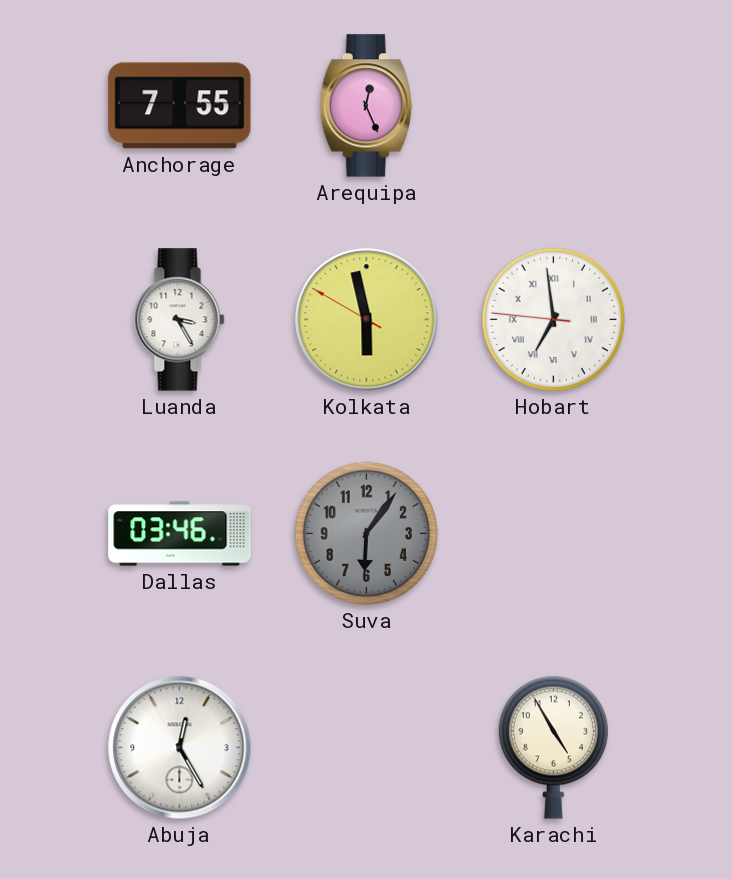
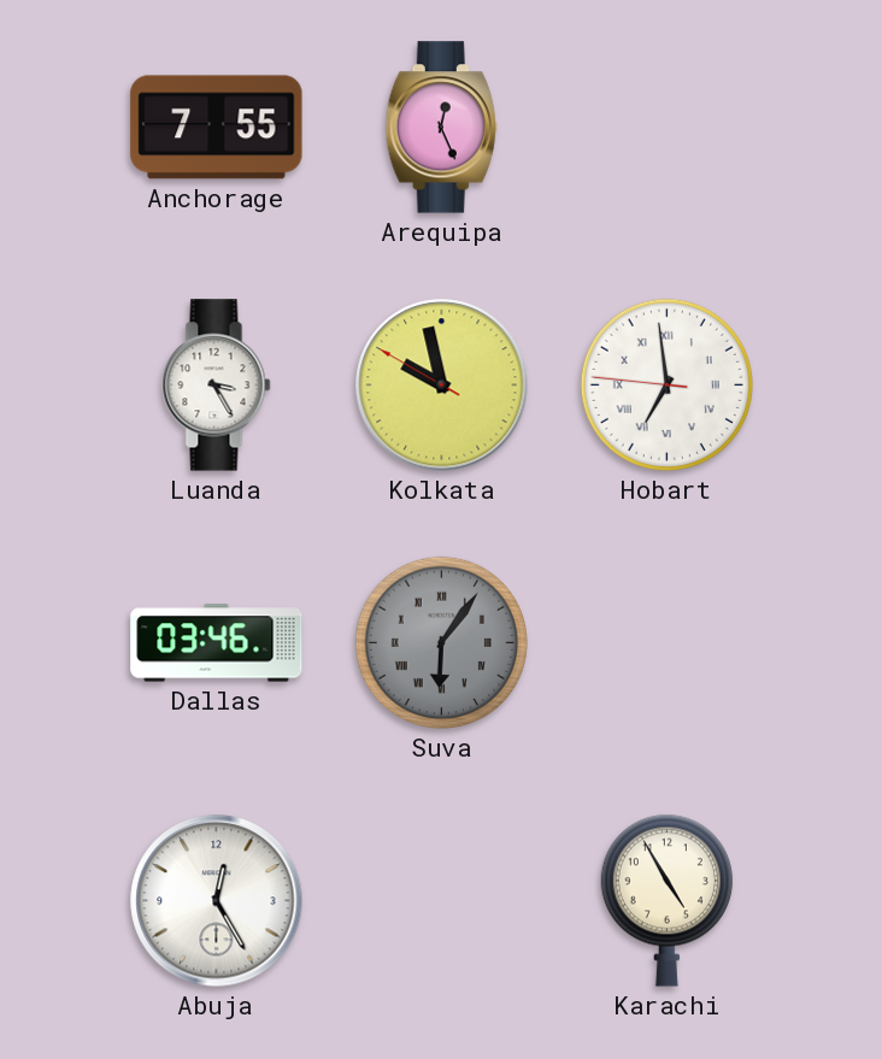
Kolkata: 5:57 -> 9:57 (442, 386)
Suva numerals: Arabic -> Roman (441, 642)
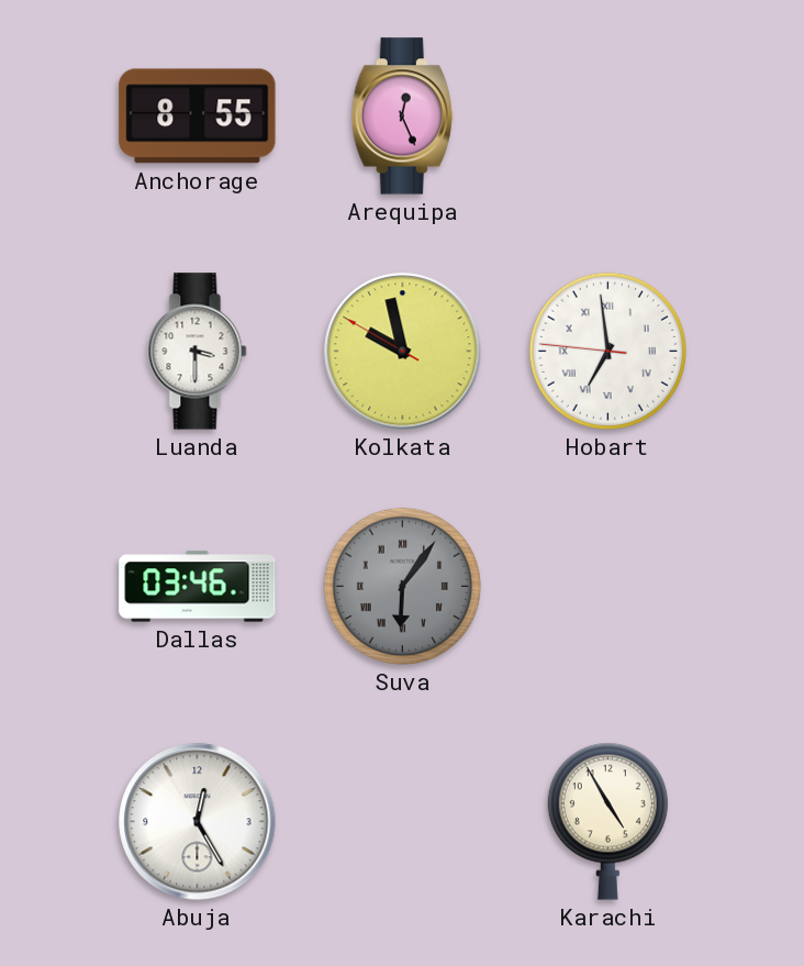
Anchorage: 7:55 -> 8:55 (198, 116)
Luanda: 3:25 -> 3:30 (198, 352)
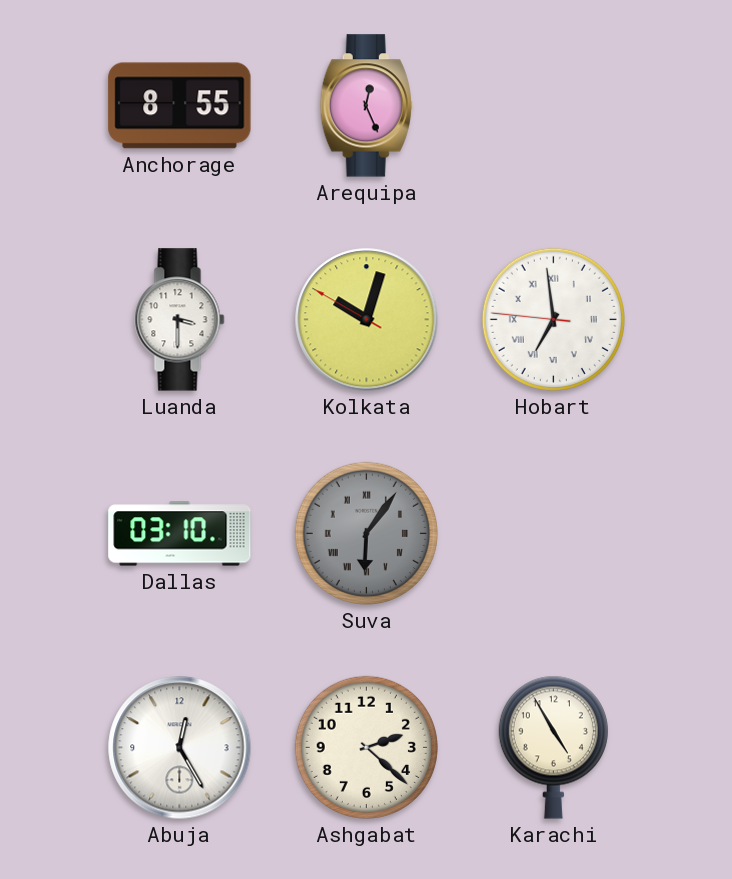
Kolkata: 9:57 -> 10:02 (367, 320)
Dallas: 03:46 -> 03:10 (180, 534)
Ashgabat: none -> 2:22 (366, 747)
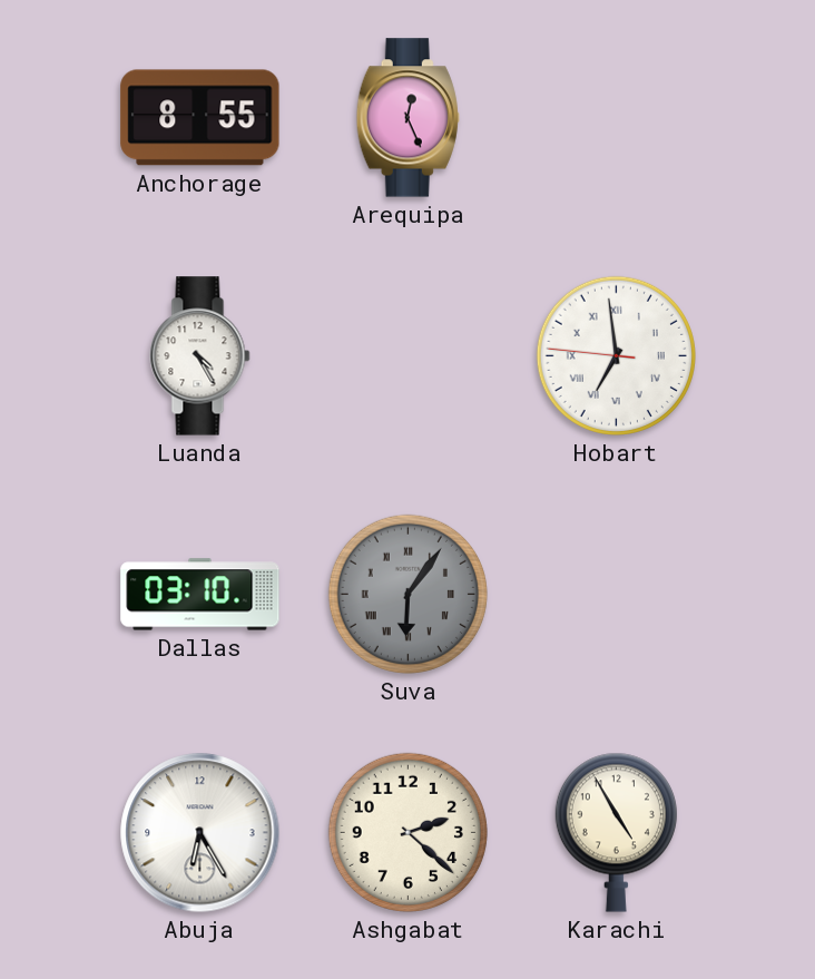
Luanda: 3:30 -> 4:25 (200, 356)
Kolkata: 10:02 -> none (367, 320)
Abuja: 12:25 -> 6:25 (200, 833)
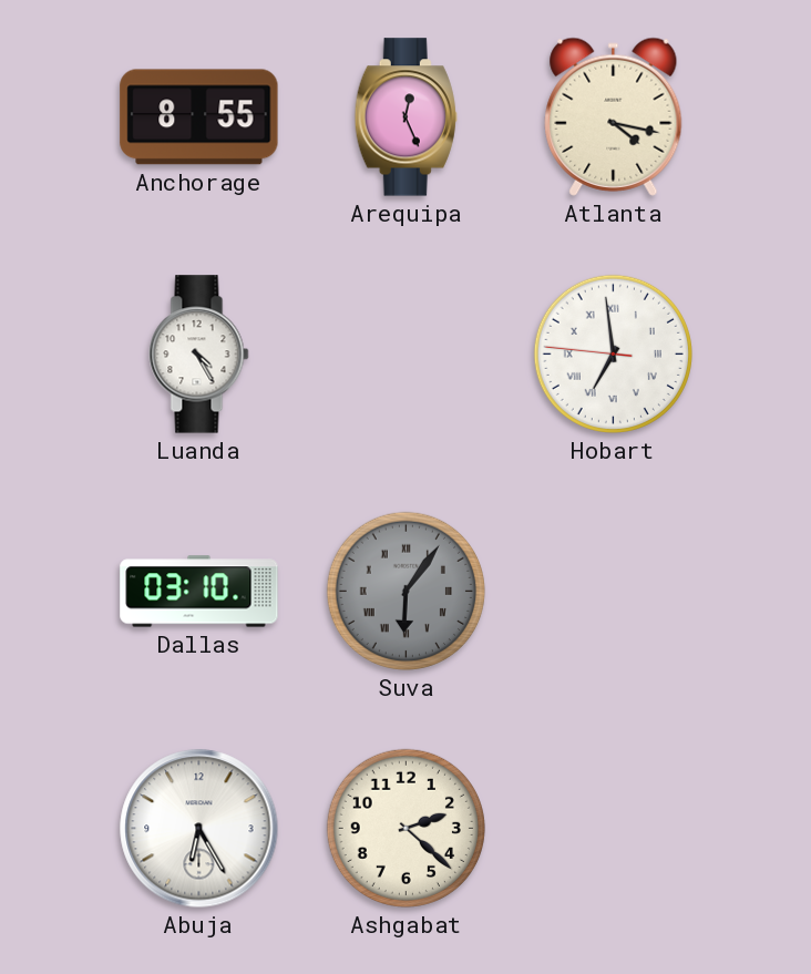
Atlanta: none -> 4:17 (614, 116)
Karachi: 4:55 -> none (616, 832)
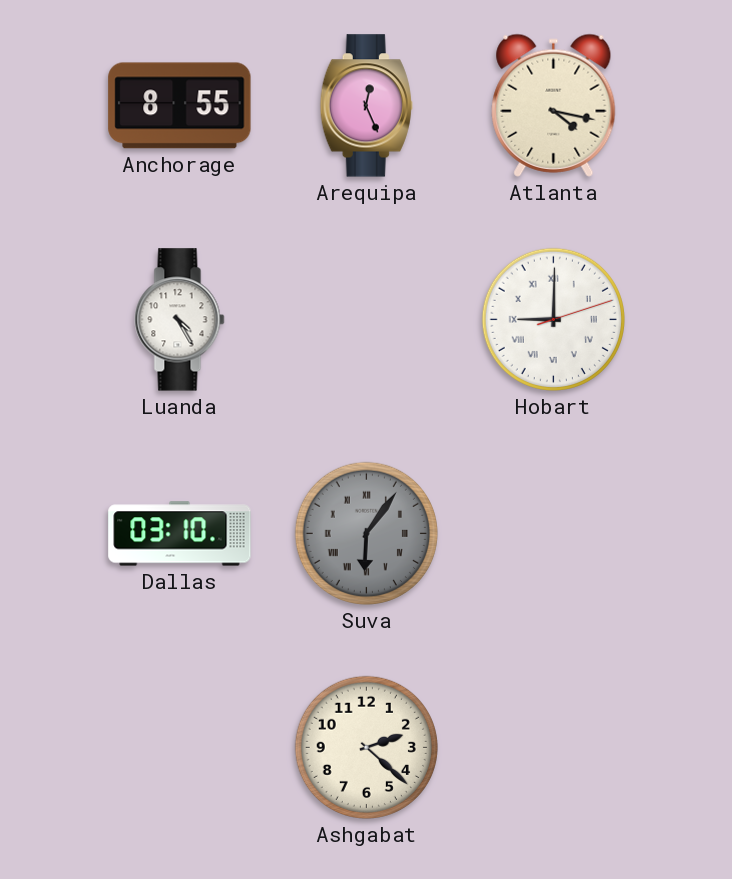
Hobart: 6:58 -> 9:00 (553, 319)
Abuja: 6:25 -> none (199, 829)
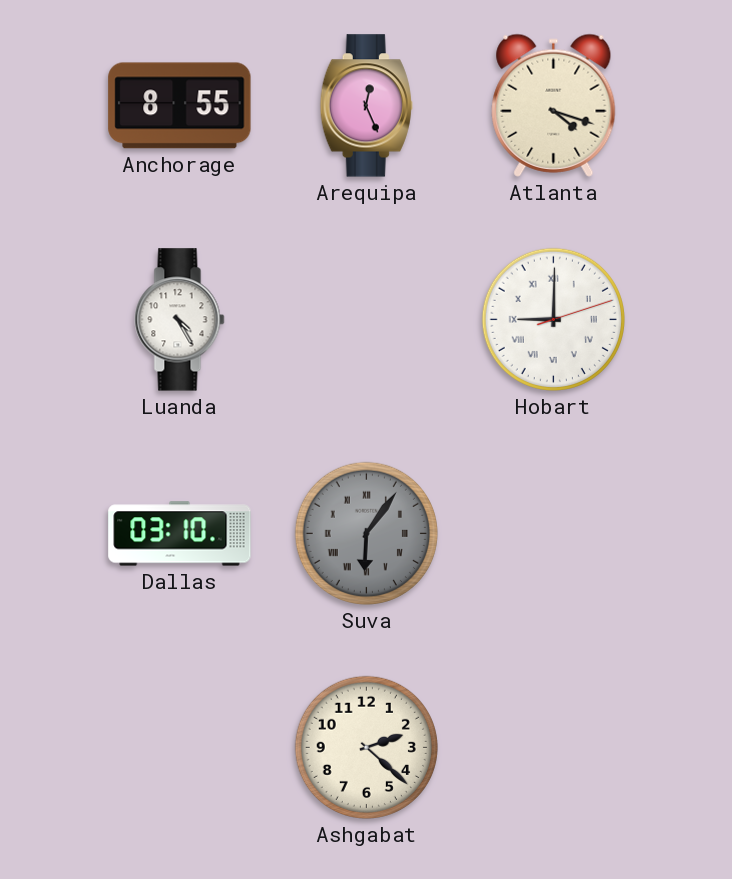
Atlanta: 4:17 -> 4:18 (554, 105)
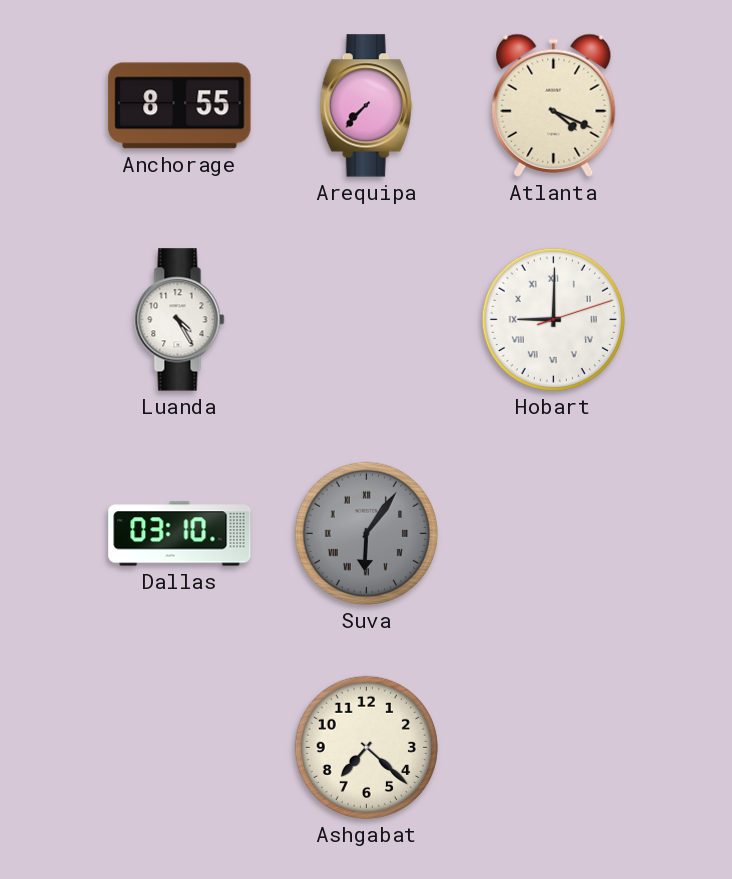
Arequipa: 12:26 -> 7:37 (366, 106)
Atlanta: 4:18 -> 4:19 (554, 105)
Ashgabat: 2:22 -> 7:22 (366, 747)
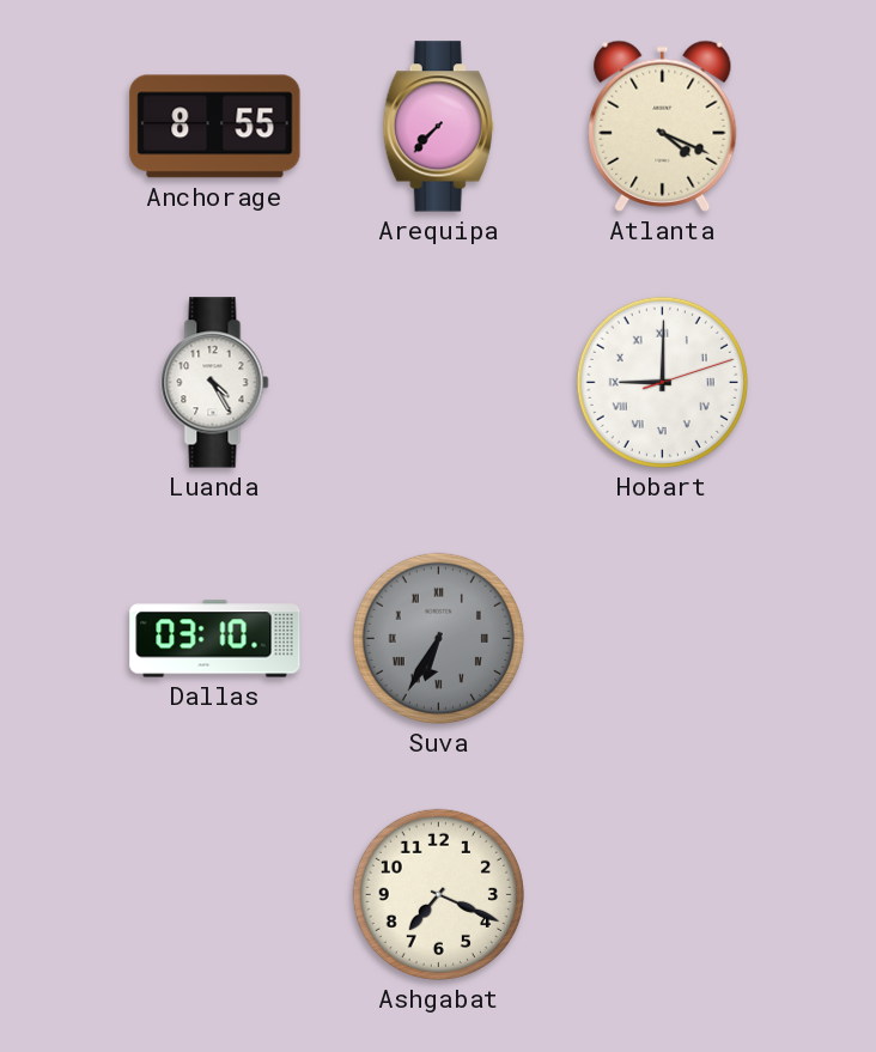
Suva: 6:06 -> 6:35 (438, 638)
Ashgabat: 7:22 -> 7:19 (438, 894)
